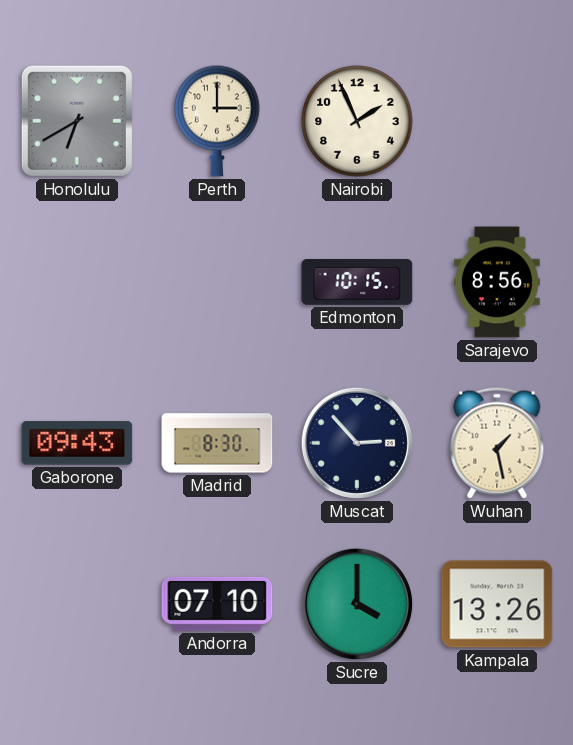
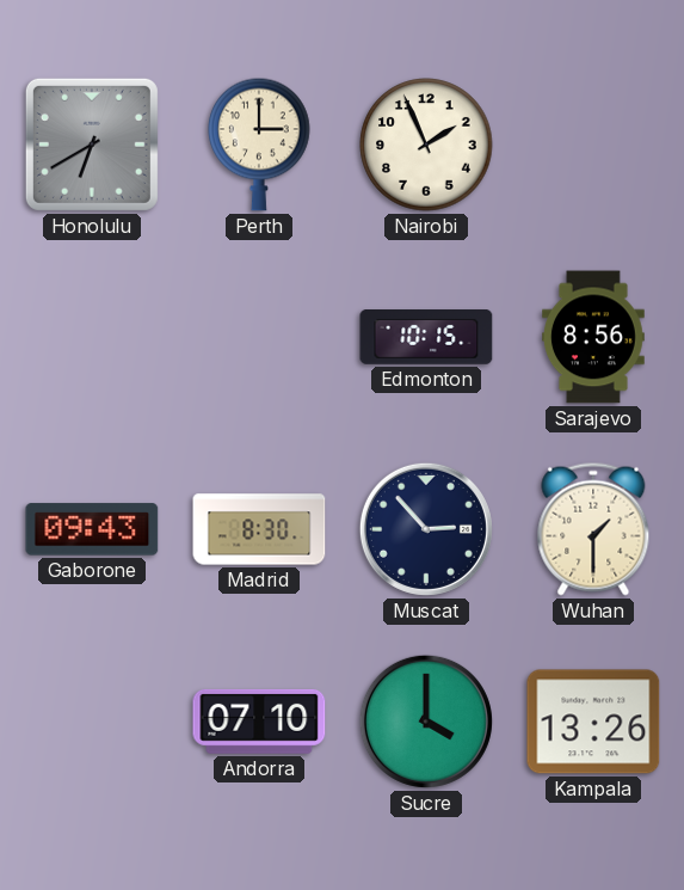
Wuhan: 1:28 -> 1:30 (593, 529)
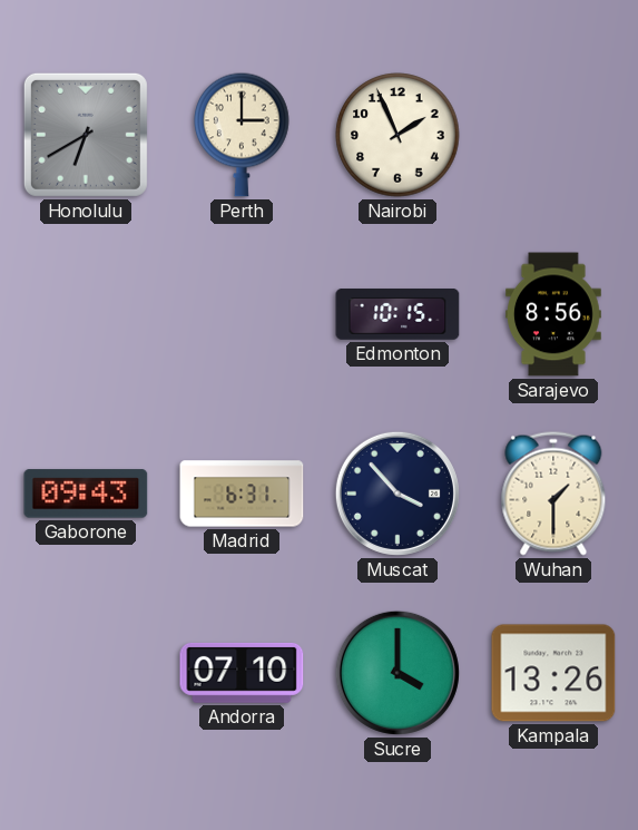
Madrid: 8:30 -> 6:31 (242, 494)
Muscat: 2:53 -> 3:53 (397, 494)
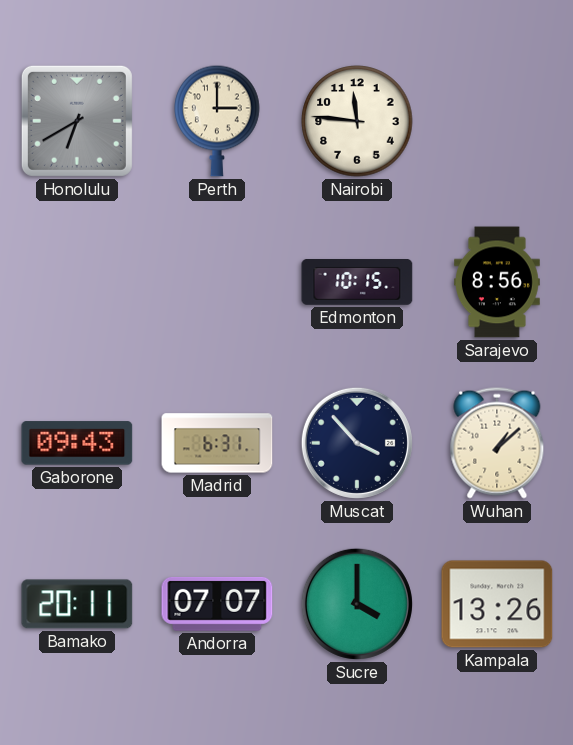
Nairobi: 1:56 -> 11:46 (357, 121)
Wuhan: 1:30 -> 1:08 (497, 443)
Bamako: none -> 20:11 (77, 604)
Andorra: 07:10 -> 07:07 (217, 604)
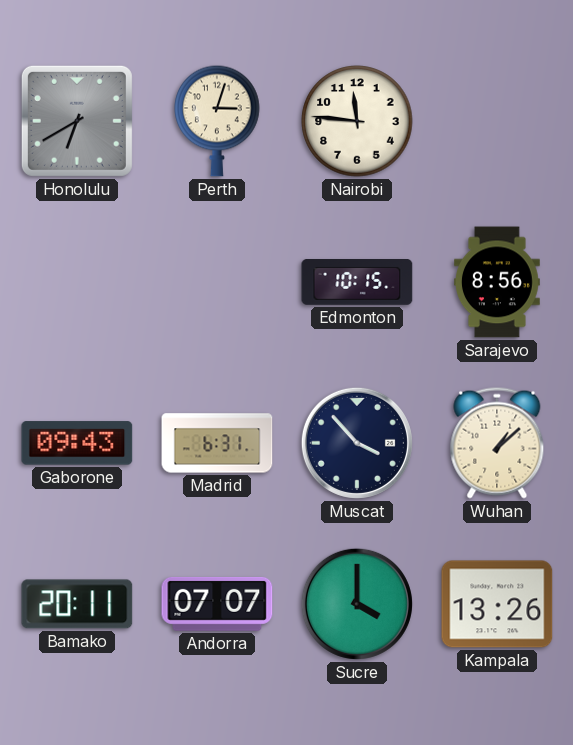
Perth: 3:00 -> 3:03 (217, 121)
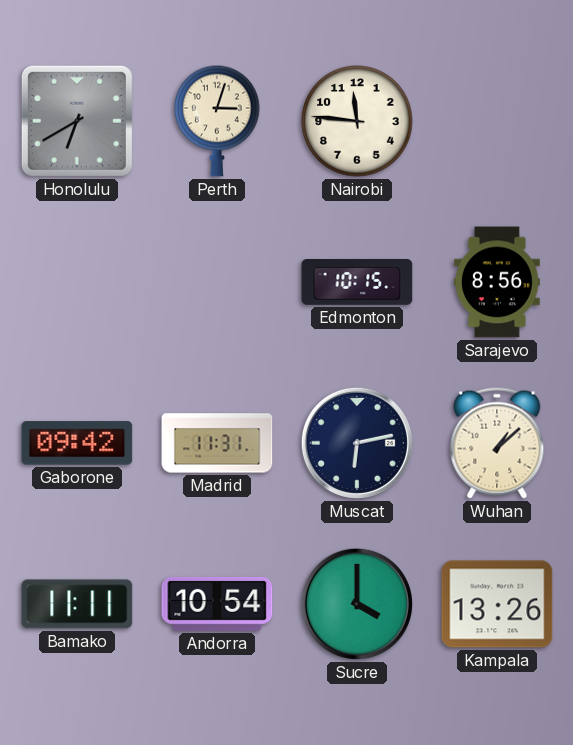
Gaborone: 09:43 -> 09:42 (77, 443)
Madrid: 6:31 -> 11:31 (217, 443)
Muscat: 3:53 -> 6:13 (357, 443)
Bamako: 20:11 -> 11:11 (77, 604)
Andorra: 07:07 -> 10:54 (217, 604)
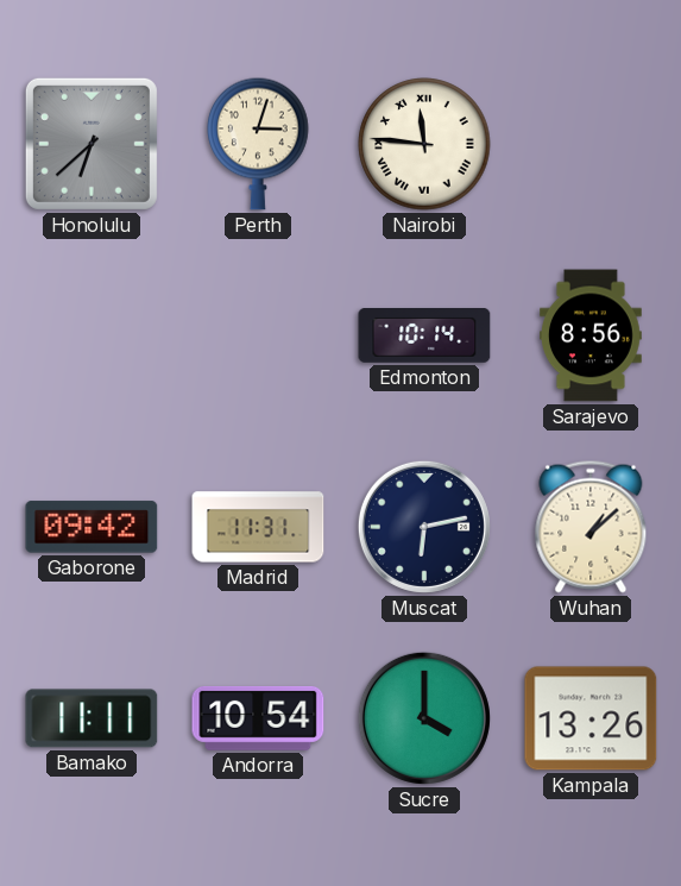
Honolulu: 6:40 -> 6:38 (92, 144)
Nairobi numerals: Arabic -> Roman (424, 144)
Edmonton: 10:15 -> 10:14 (424, 337)
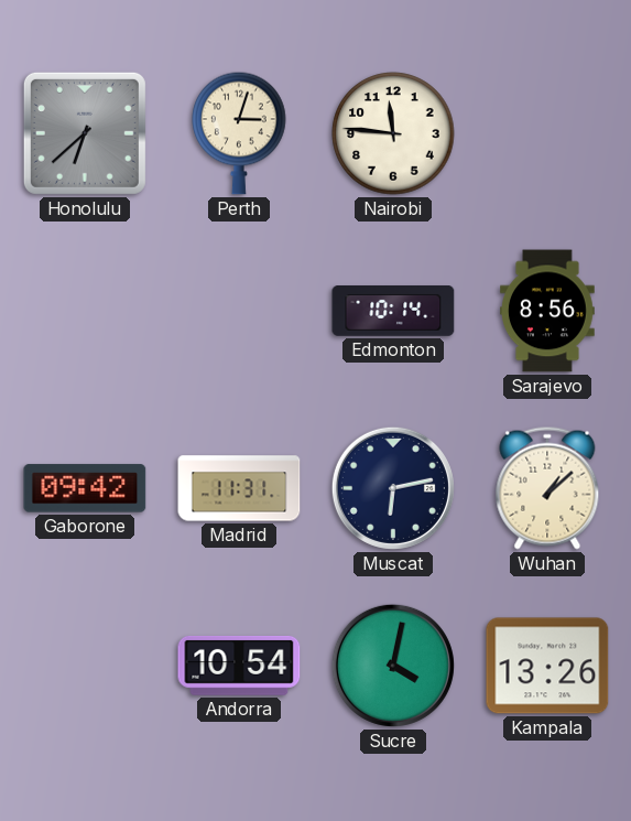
Nairobi numerals: Roman -> Arabic (393, 133)
Bamako: 11:11 -> none (92, 718)
Sucre: 4:00 -> 4:02 (393, 666)
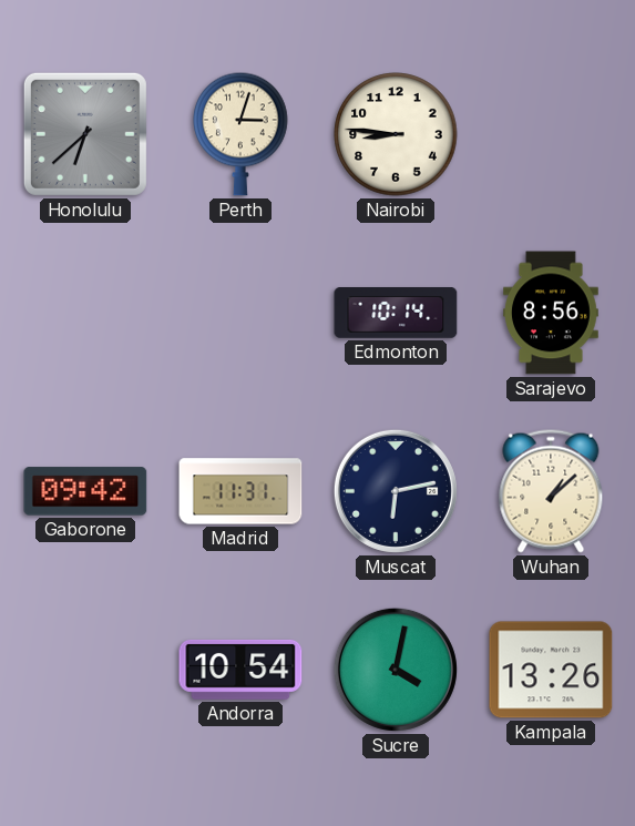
Nairobi: 11:46 -> 8:46 (396, 134)
